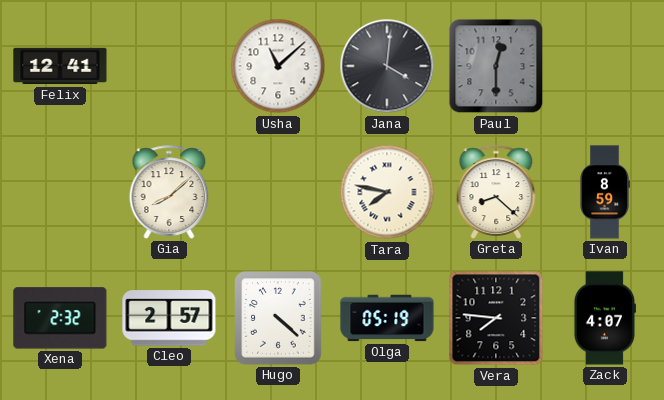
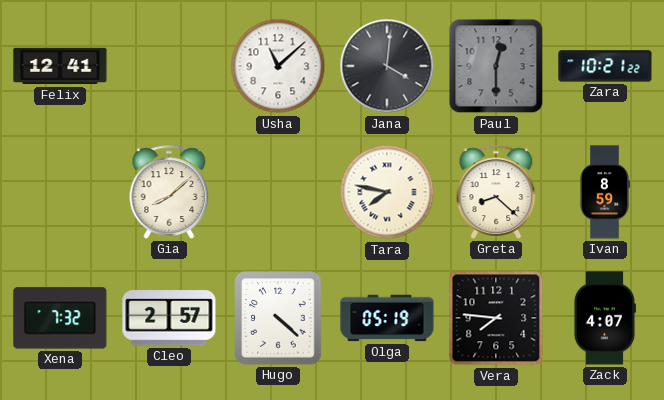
Zara: none -> 10:21 (605, 66)
Xena: 2:32 -> 7:32 (60, 318)
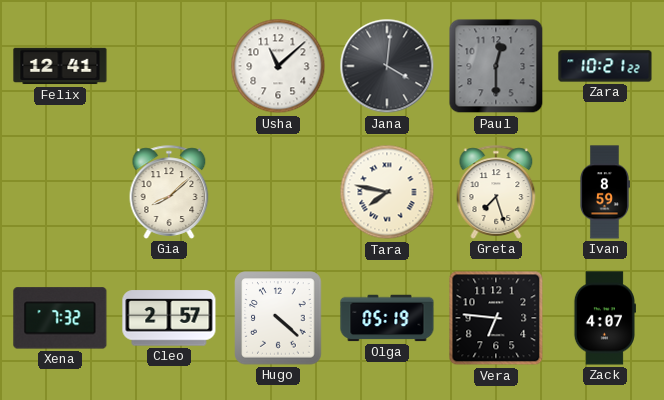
Greta: 8:22 -> 7:27 (496, 192)
Vera: 7:46 -> 6:46 (496, 318)
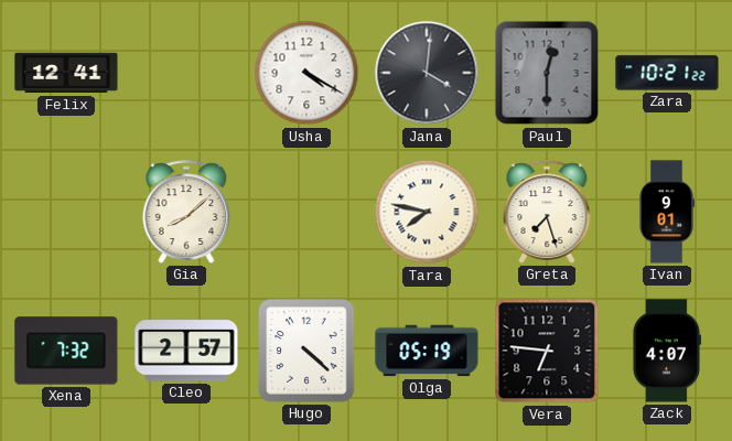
Usha: 11:08 -> 4:20 (306, 73)
Ivan: 8:59 -> 9:01 (667, 212)
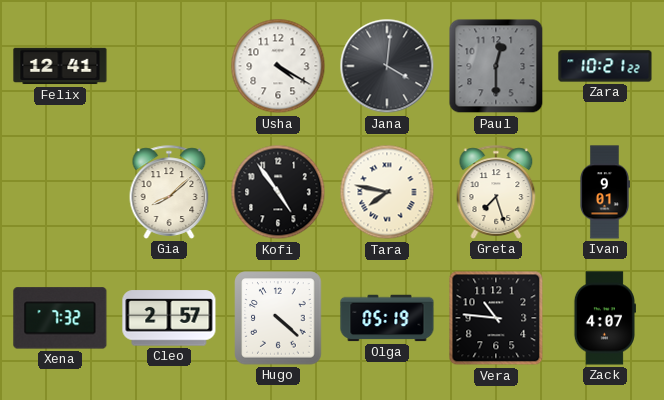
Kofi: none -> 4:54 (278, 192)
Vera: 6:46 -> 10:46 (496, 318)
